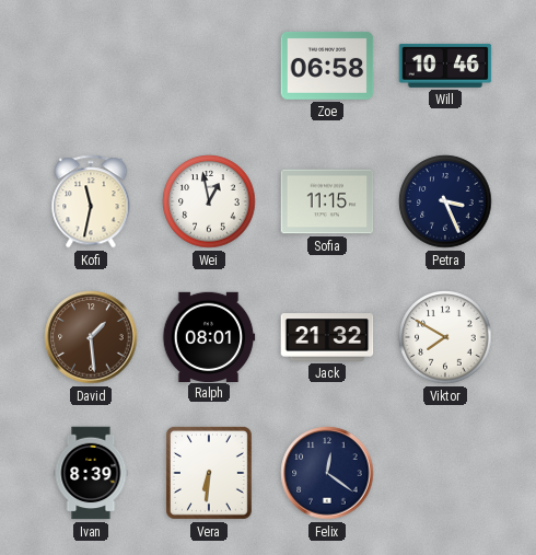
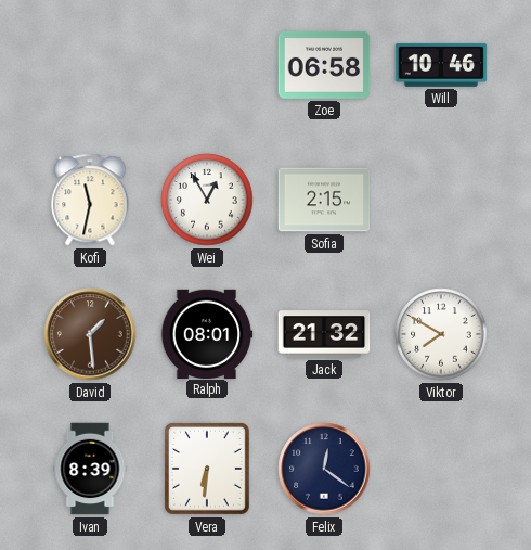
Wei: 12:58 -> 12:55 (207, 200)
Sofia: 11:15 -> 2:15 (324, 200)
Petra: 3:26 -> none (445, 201)
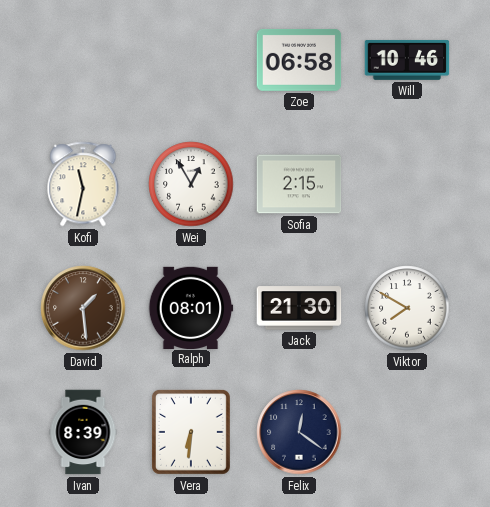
Jack: 21:32 -> 21:30 (299, 308)
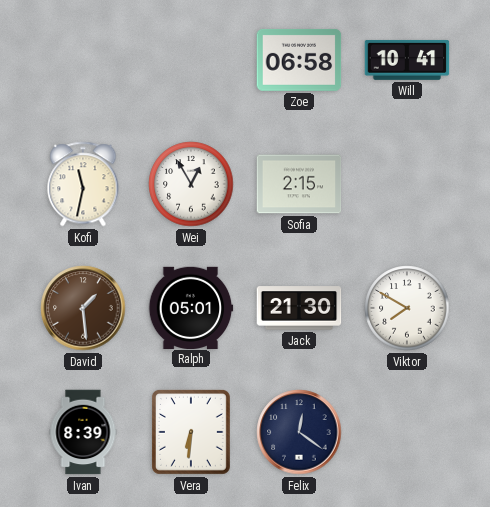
Will: 10:46 -> 10:41 (407, 60)
Ralph: 08:01 -> 05:01 (191, 307)
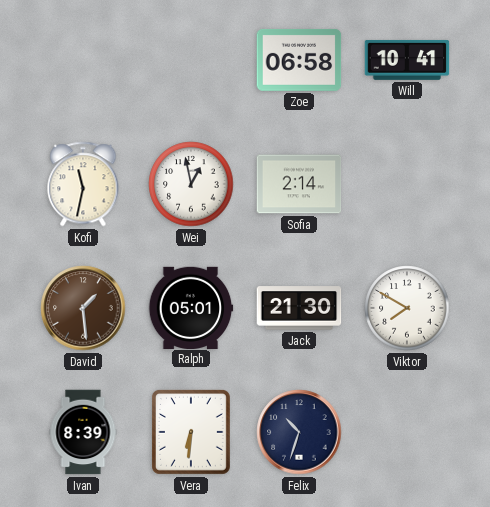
Wei: 12:55 -> 12:58 (191, 184)
Sofia: 2:15 -> 2:14 (299, 184)
Felix: 12:21 -> 10:33 (299, 432)
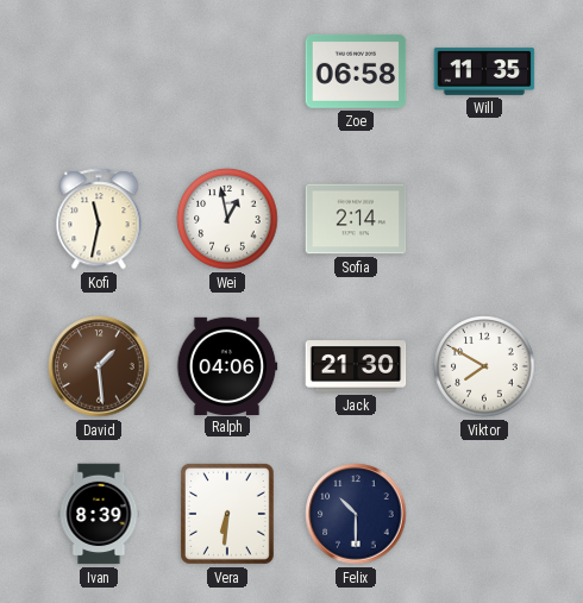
Will: 10:41 -> 11:35 (484, 71)
Ralph: 05:01 -> 04:06 (227, 365)
Felix: 10:33 -> 10:30 (356, 514)
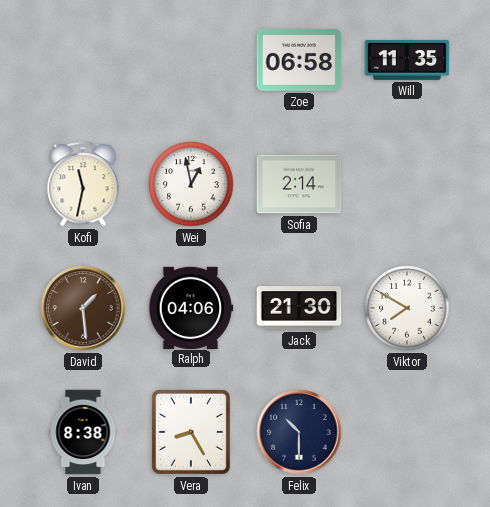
Ivan: 8:39 -> 8:38 (83, 432)
Vera: 6:31 -> 8:25 (191, 432)
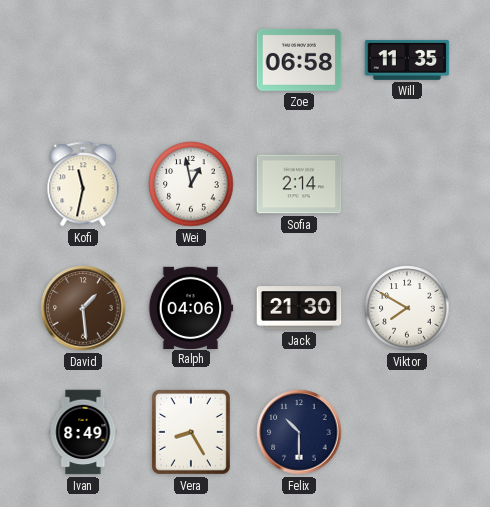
Ivan: 8:38 -> 8:49 (83, 432)
